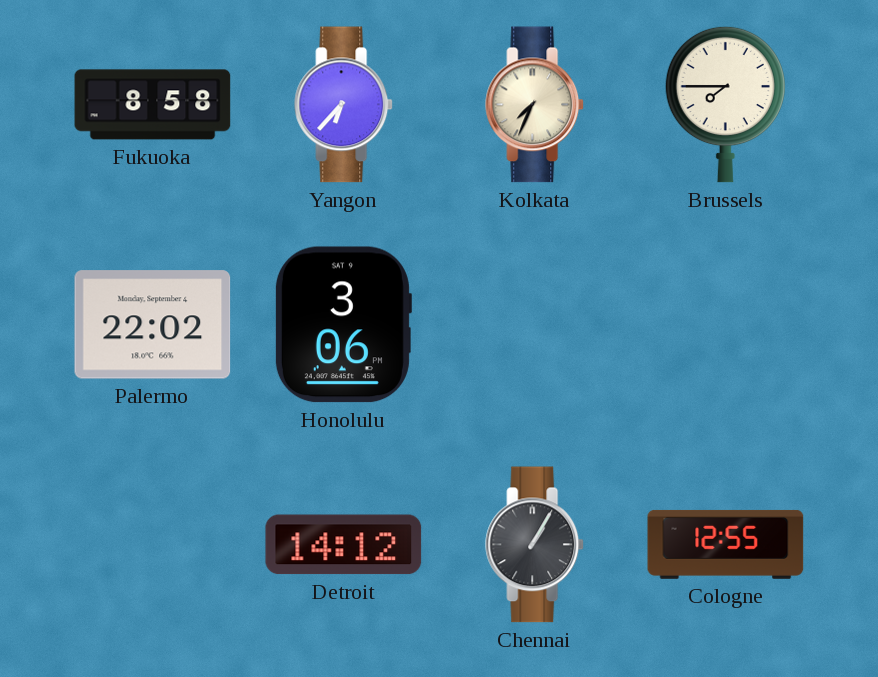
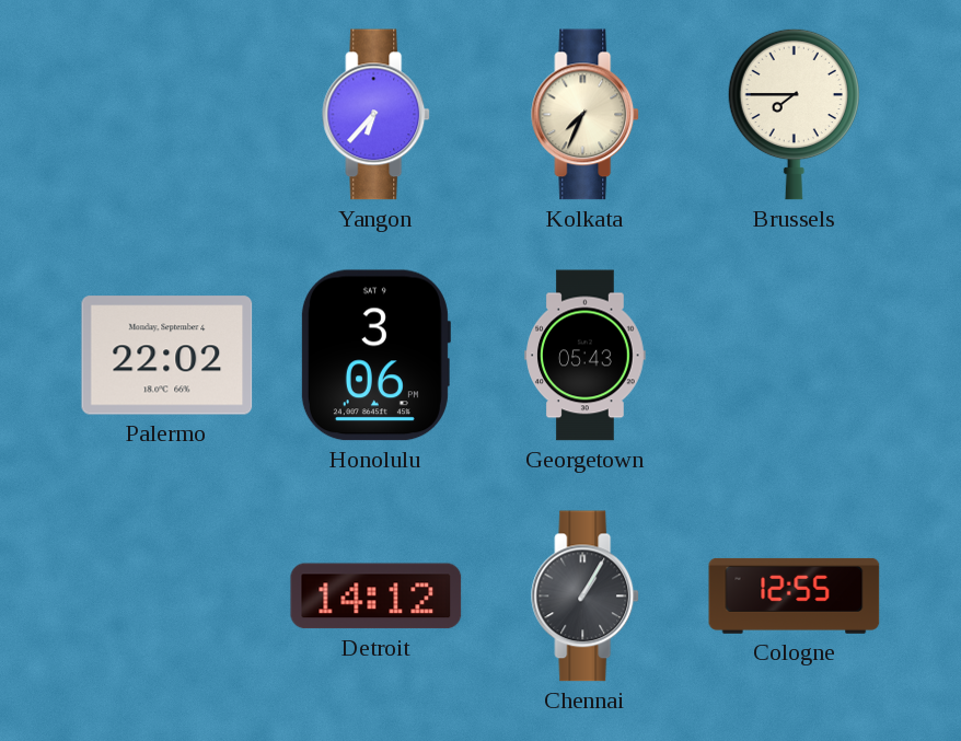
Fukuoka: 8:58 -> none (153, 105)
Georgetown: none -> 05:43 (586, 356)
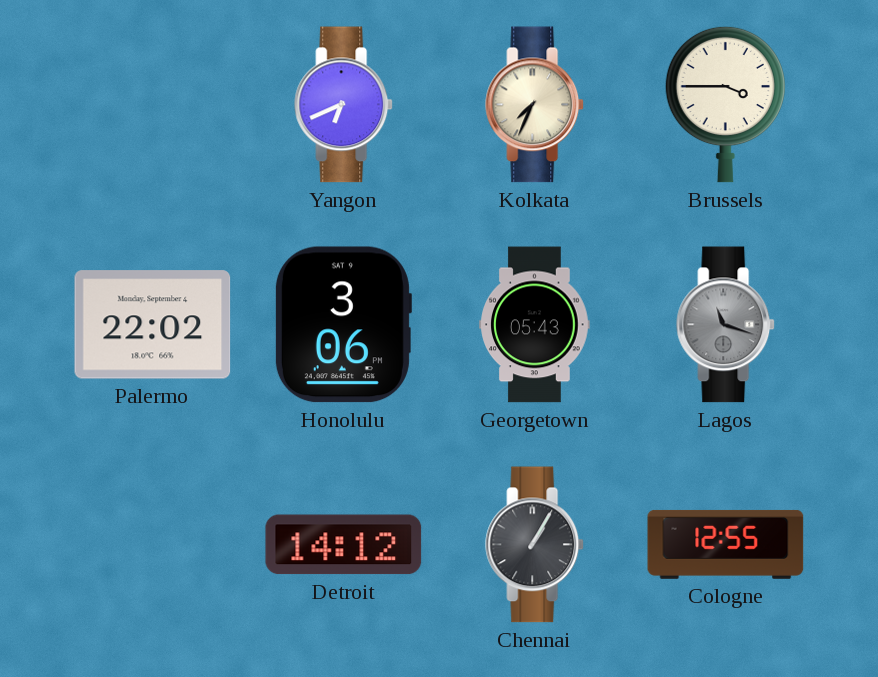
Yangon: 6:37 -> 6:41 (344, 105)
Brussels: 7:45 -> 3:45 (725, 104)
Lagos: none -> 11:18 (726, 325)
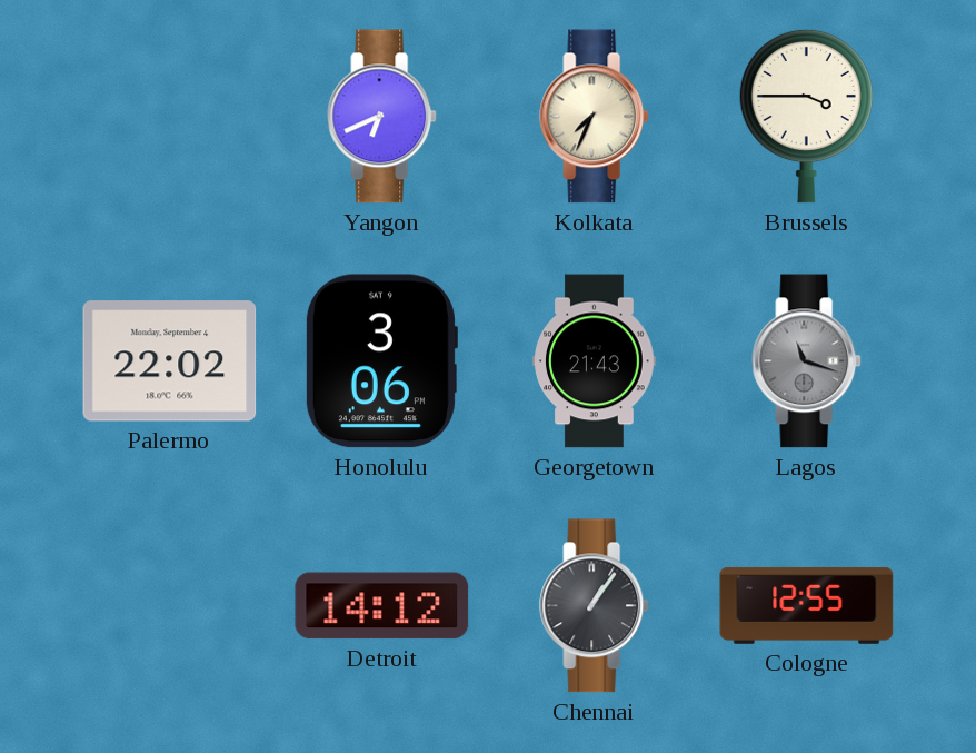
Georgetown: 05:43 -> 21:43 (595, 361)
Chennai: 1:05 -> 1:06 (595, 606)
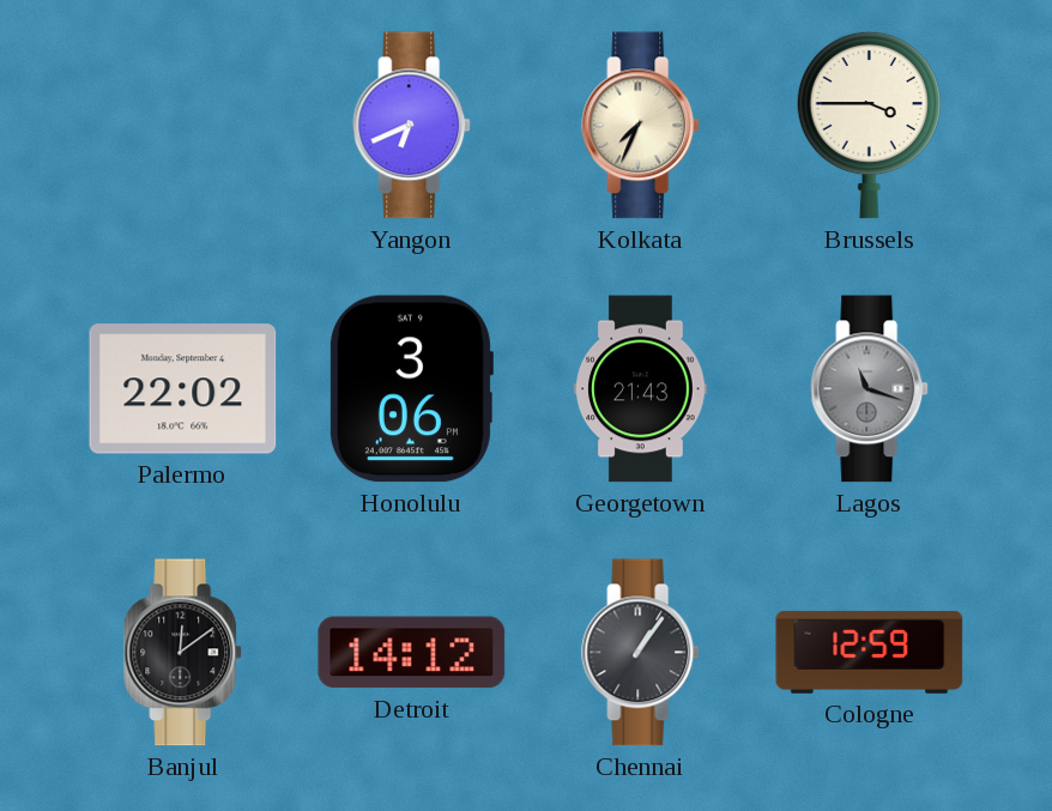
Banjul: none -> 12:09 (183, 653)
Cologne: 12:55 -> 12:59 (870, 652)
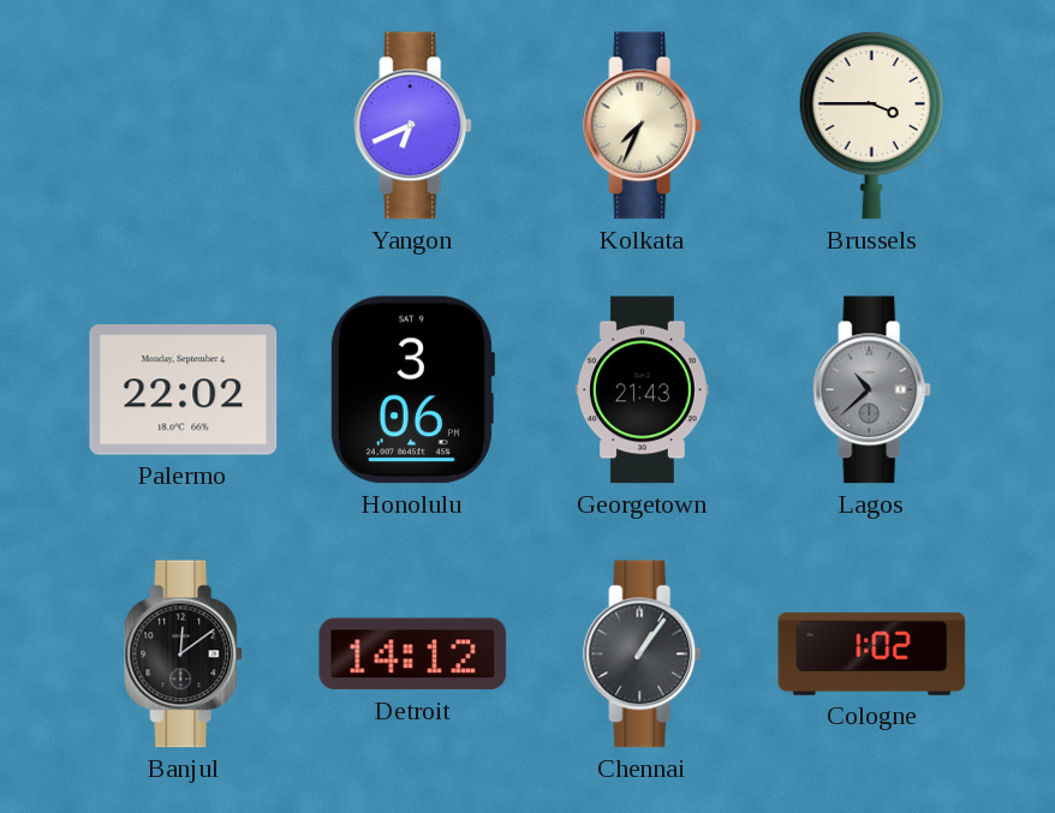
Lagos: 11:18 -> 10:38 (872, 390)
Cologne: 12:59 -> 1:02 (872, 653)
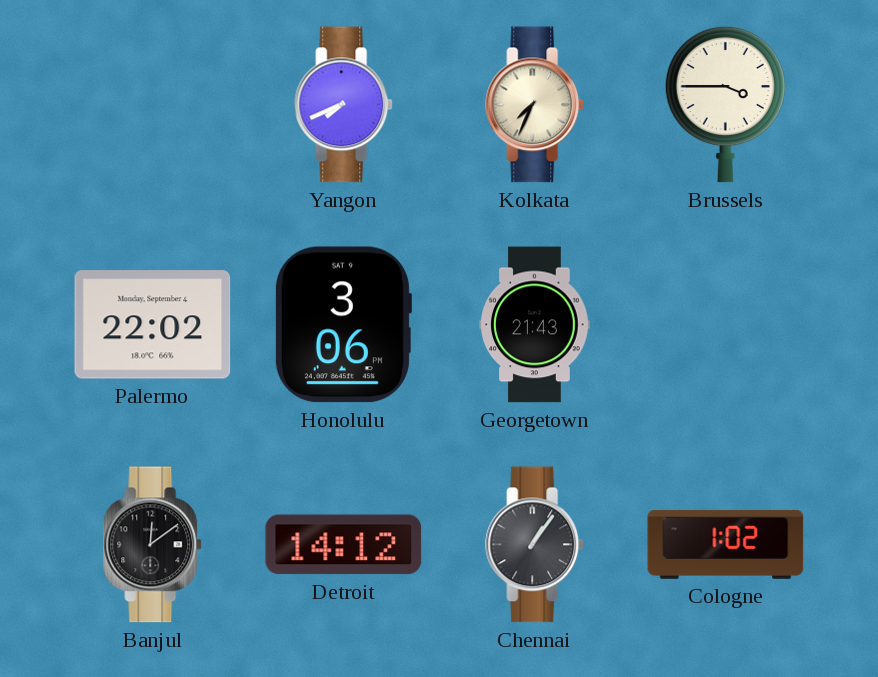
Yangon: 6:41 -> 7:41 (344, 105)
Lagos: 10:38 -> none (872, 390)
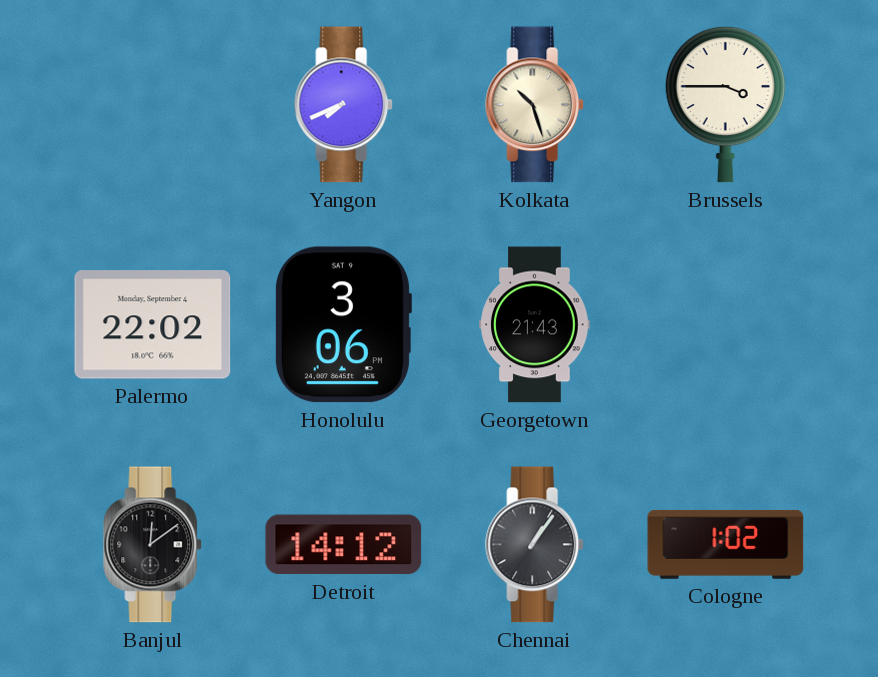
Kolkata: 7:34 -> 10:27 (535, 105)
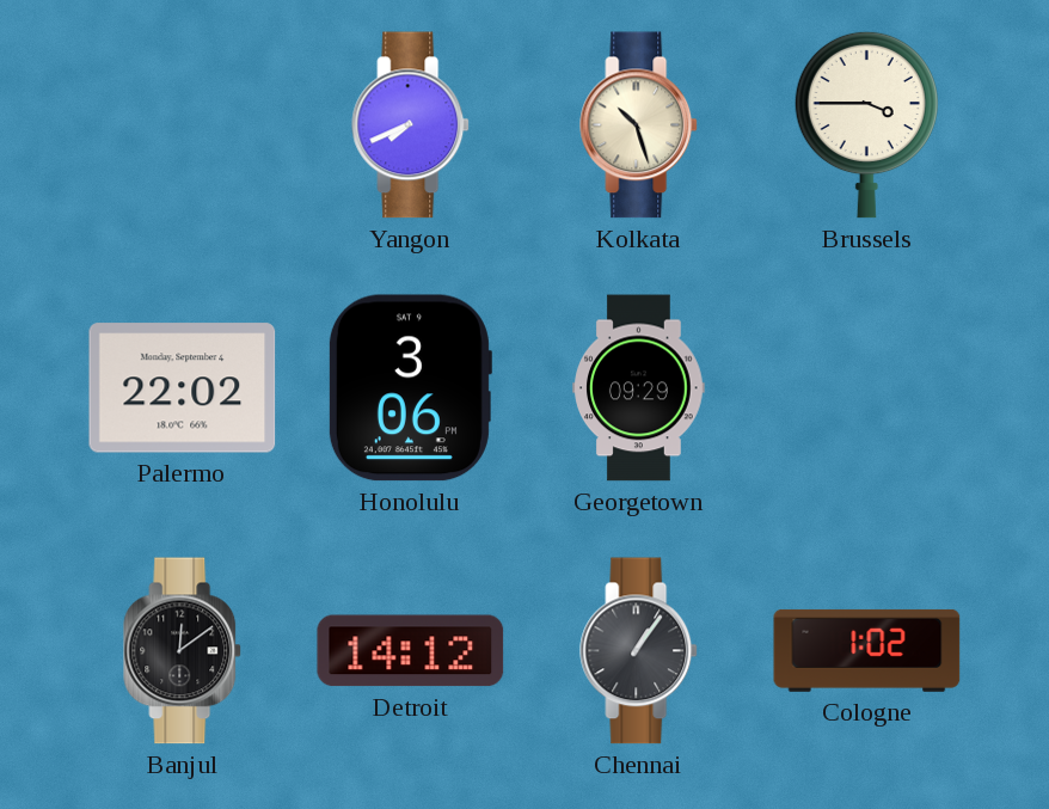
Georgetown: 21:43 -> 09:29 (639, 388)
